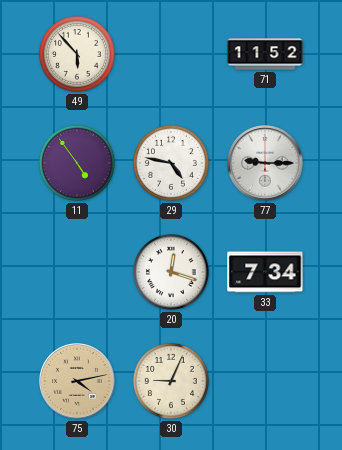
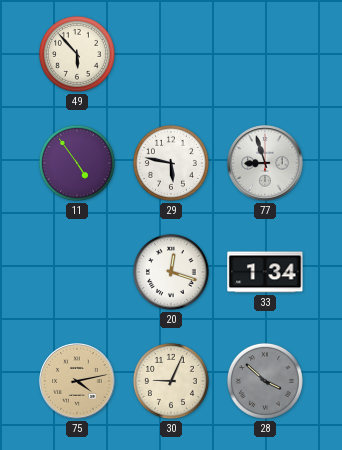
71: 11:52 -> none (265, 54)
29: 4:47 -> 5:47 (171, 163)
77: 9:15 -> 8:57 (265, 163)
33: 7:34 -> 1:34 (265, 272)
28: none -> 3:52 (265, 381)
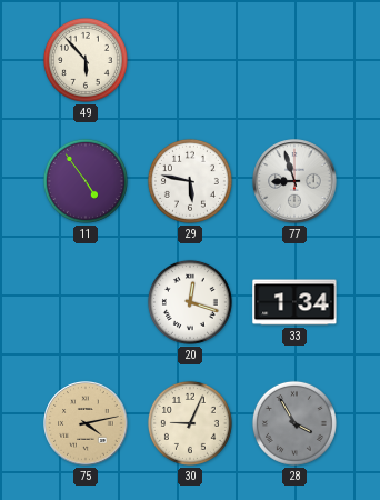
28: 3:52 -> 3:55 (294, 423)
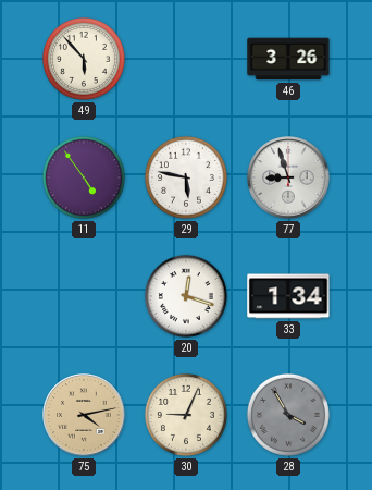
46: none -> 3:26 (288, 59)
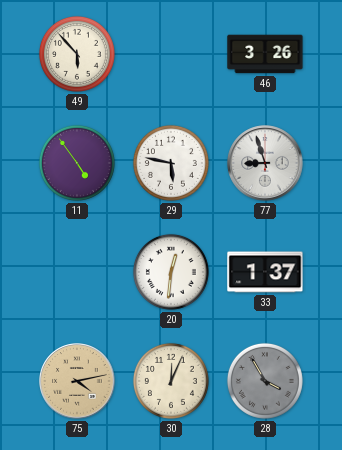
20: 12:18 -> 12:31 (171, 272)
33: 1:34 -> 1:37 (265, 272)
30: 9:04 -> 12:04 (171, 381)
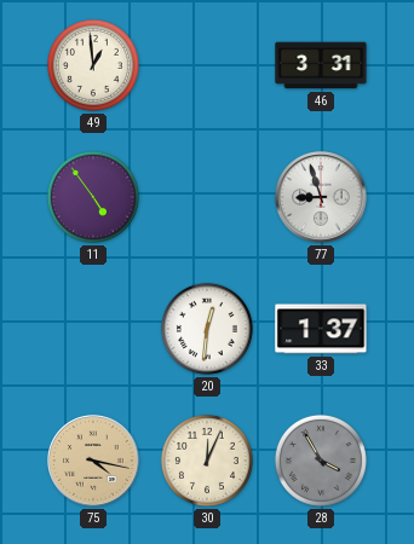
49: 5:53 -> 12:59 (93, 65)
46: 3:26 -> 3:31 (321, 65)
29: 5:47 -> none (171, 163)
75: 4:13 -> 4:17 (93, 461)
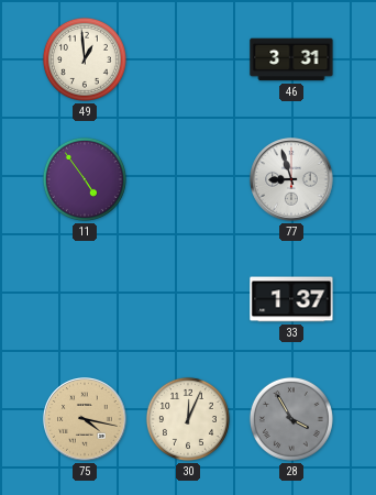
20: 12:31 -> none (207, 329)
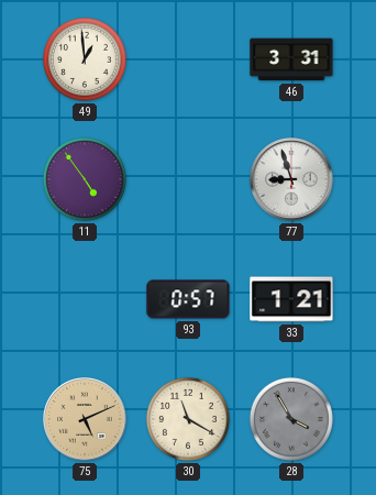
93: none -> 0:57 (188, 299)
33: 1:37 -> 1:21 (291, 299)
75: 4:17 -> 5:11 (85, 419)
30: 12:04 -> 11:20 (188, 419)
